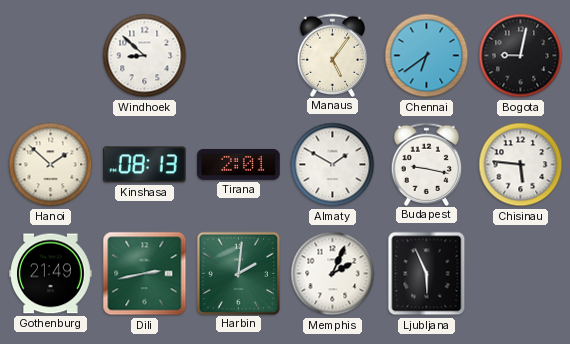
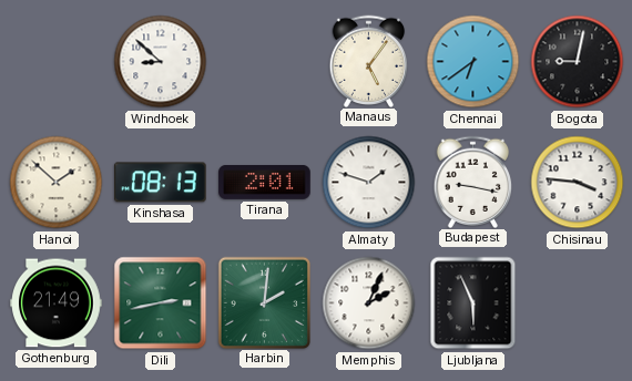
Almaty: 1:50 -> 1:48 (369, 183)
Chisinau: 5:46 -> 3:46 (578, 183)
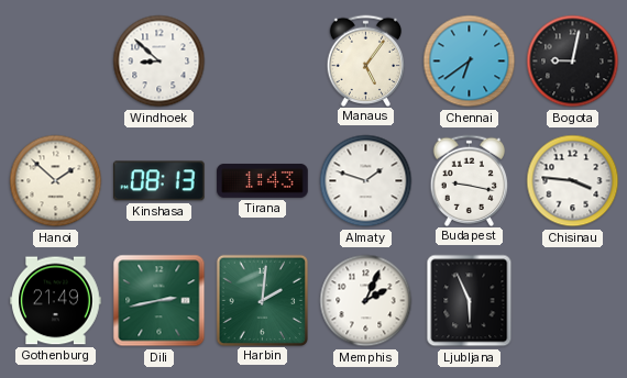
Tirana: 2:01 -> 1:43 (263, 180)
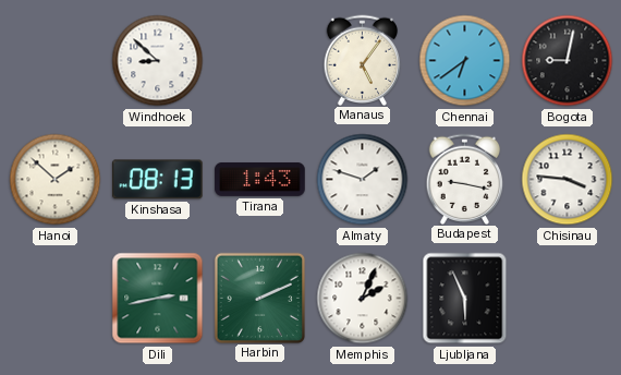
Gothenburg: 21:49 -> none (56, 301)
Harbin: 2:01 -> 2:11 (259, 298)
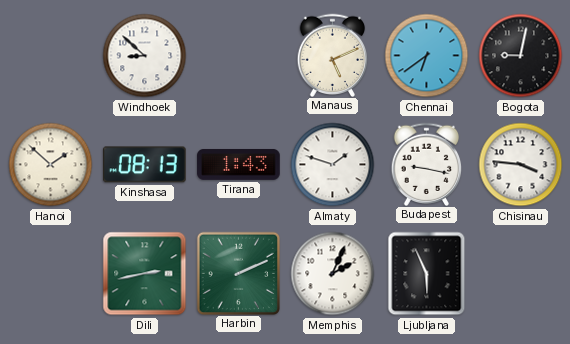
Manaus: 5:06 -> 5:11 (333, 55)
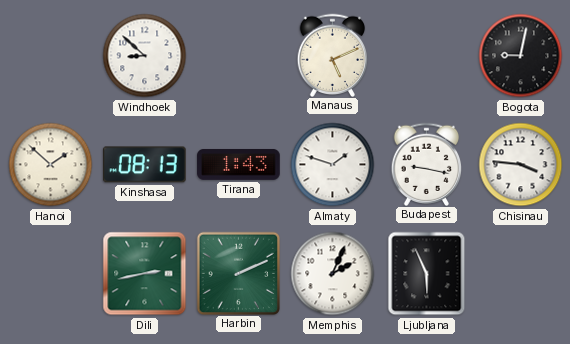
Chennai: 6:39 -> none (427, 56)
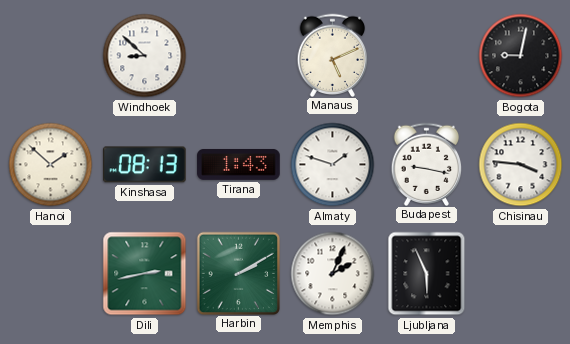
Harbin: 2:11 -> 2:10 (238, 273)
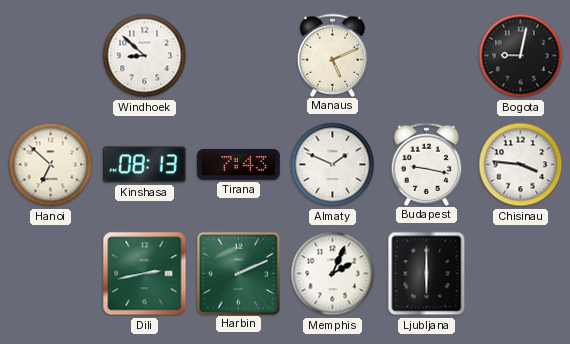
Hanoi: 1:52 -> 6:52 (51, 165)
Tirana: 1:43 -> 7:43 (239, 164)
Almaty: 1:48 -> 1:49 (333, 165)
Harbin: 2:10 -> 2:11 (238, 273)
Ljubljana: 5:56 -> 6:00 (427, 274)
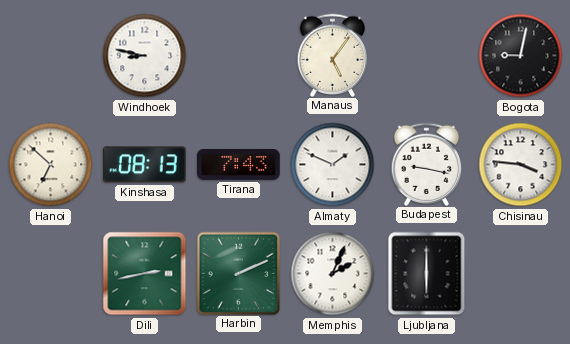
Windhoek: 8:52 -> 8:47 (145, 56)
Manaus: 5:11 -> 5:06 (333, 55)
